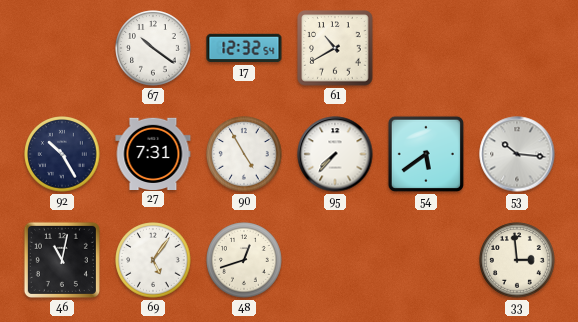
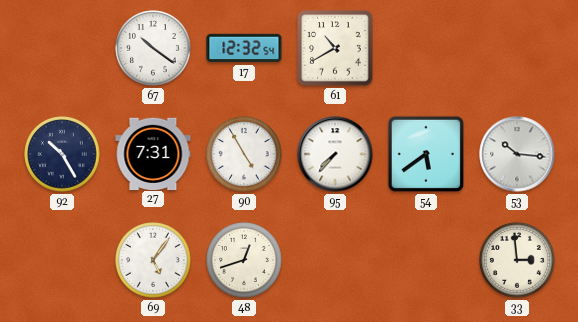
46: 11:02 -> none (62, 260)
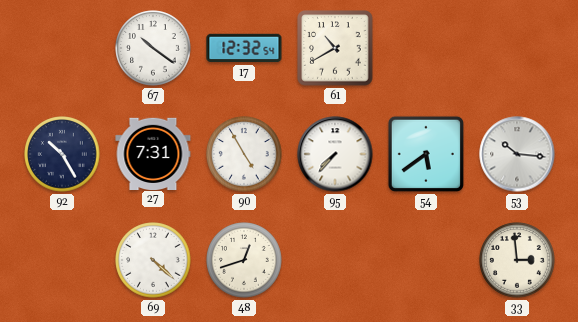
69: 5:06 -> 4:22 (153, 260)
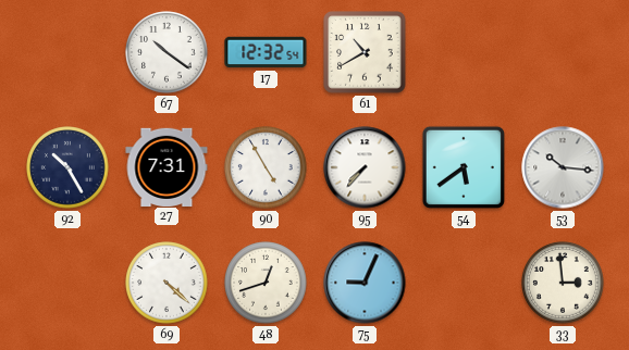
75: none -> 9:04 (365, 283)
